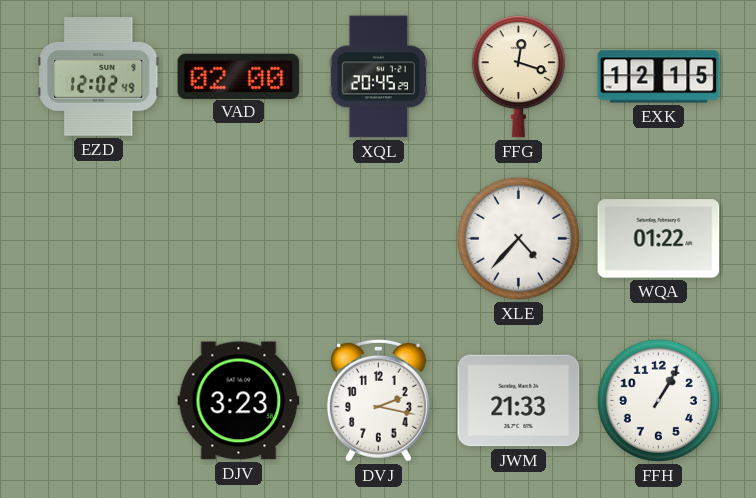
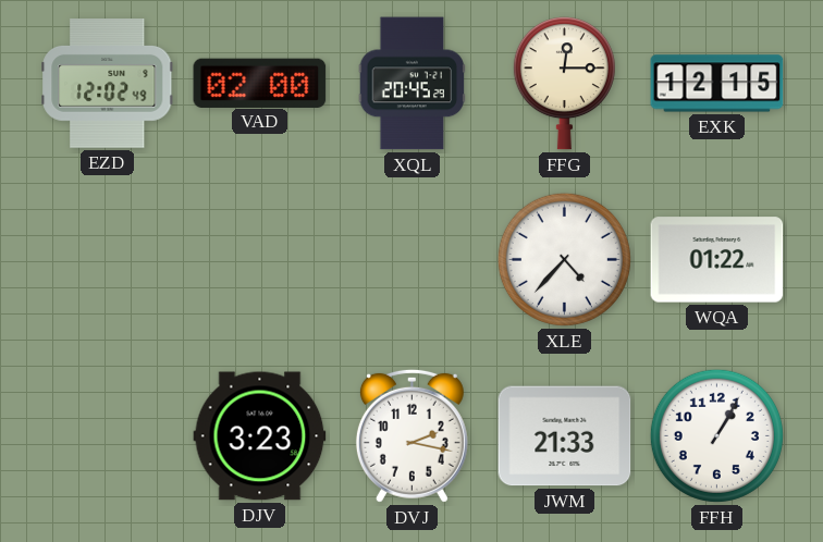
FFG: 12:18 -> 12:15 (564, 84)
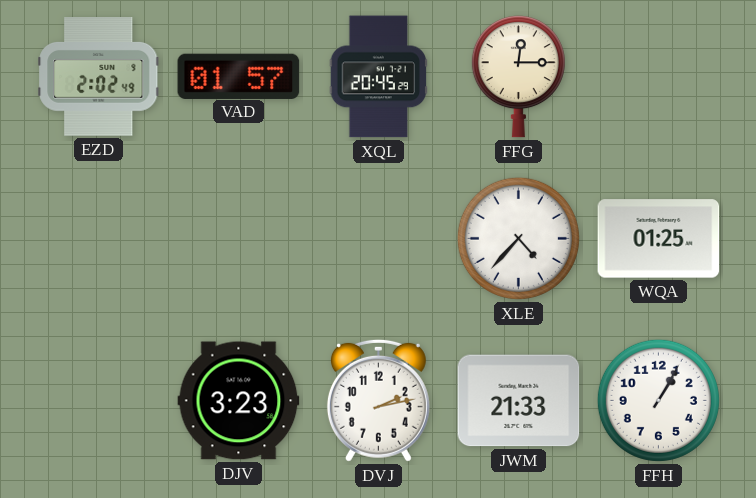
EZD: 12:02 -> 2:02 (99, 77)
VAD: 02:00 -> 01:57 (239, 76)
EXK: 12:15 -> none (717, 84)
WQA: 01:22 -> 01:25 (659, 239)
DVJ: 2:17 -> 2:13 (378, 400)
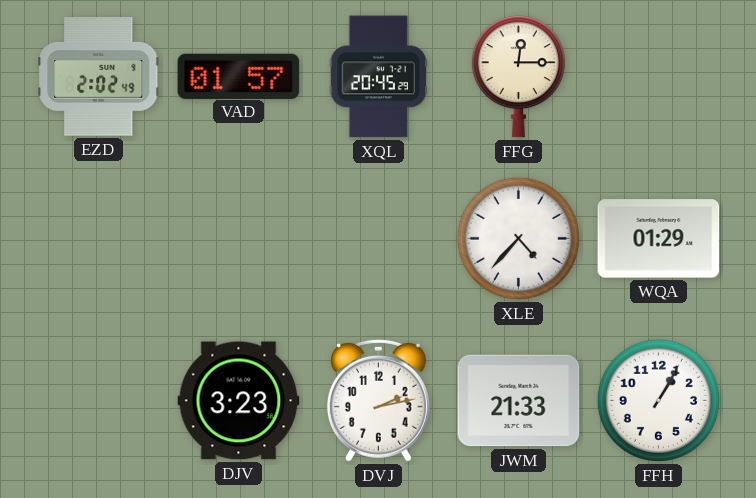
WQA: 01:25 -> 01:29 (659, 239)
